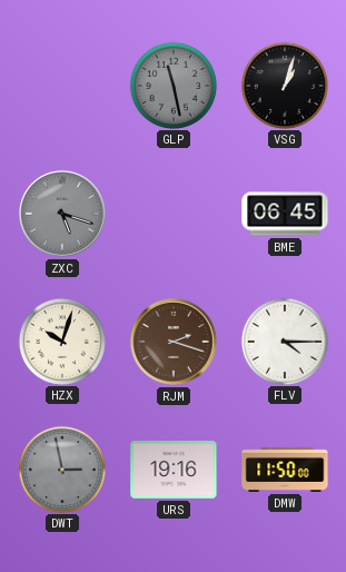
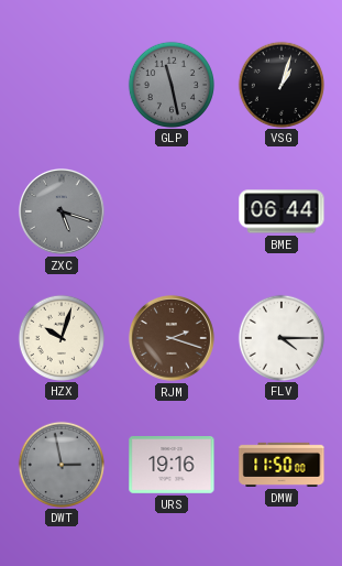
BME: 06:45 -> 06:44 (282, 211)
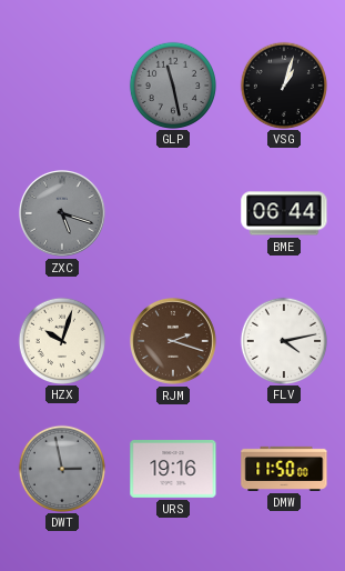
FLV: 4:15 -> 4:13 (283, 340)
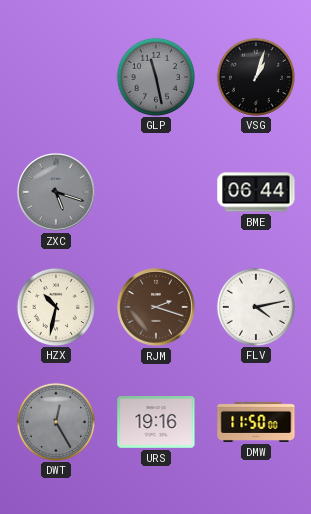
HZX: 10:03 -> 10:32 (55, 306)
DWT: 2:58 -> 12:25 (55, 421)
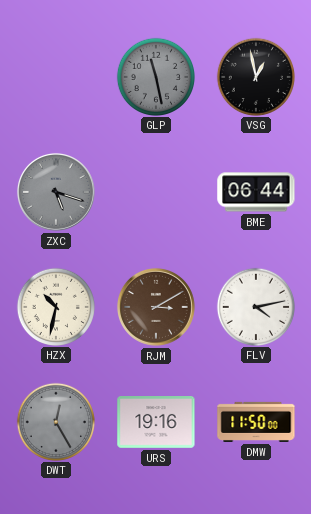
VSG: 1:03 -> 12:58 (255, 76)
RJM: 2:18 -> 3:10 (156, 307)
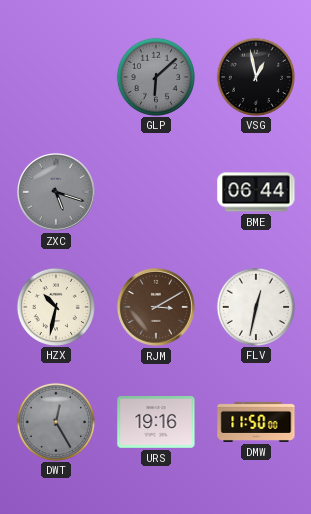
GLP: 11:28 -> 6:08 (155, 76)
FLV: 4:13 -> 12:32 (255, 306)
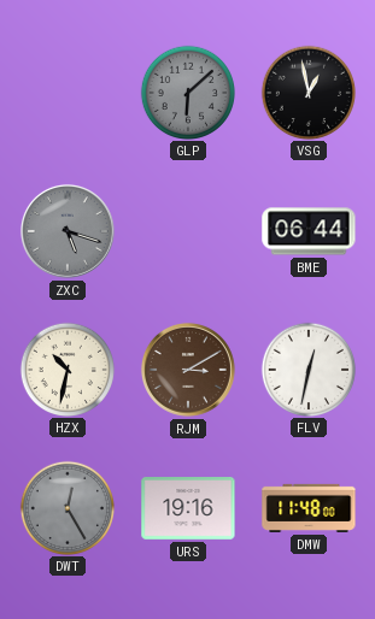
DMW: 11:50 -> 11:48 (309, 508)
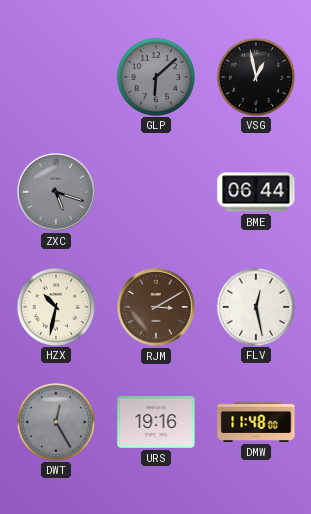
FLV: 12:32 -> 12:28 (255, 306)
